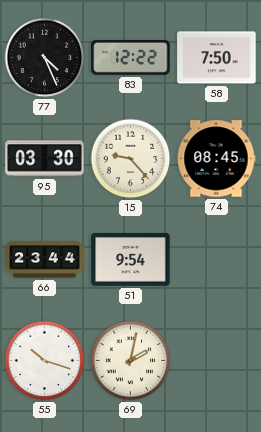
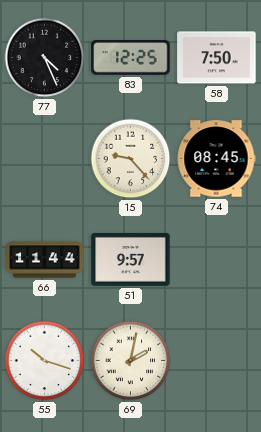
83: 12:22 -> 12:25 (131, 58)
95: 03:30 -> none (45, 159)
66: 23:44 -> 11:44 (45, 260)
51: 9:54 -> 9:57 (131, 260)
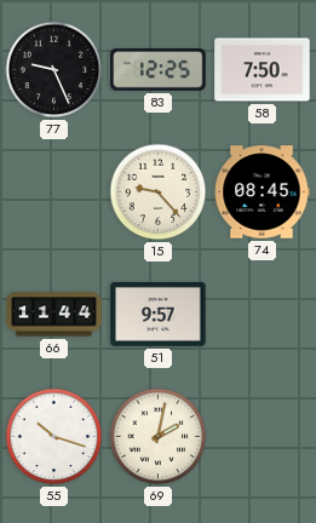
77: 4:26 -> 9:26 (54, 70)
